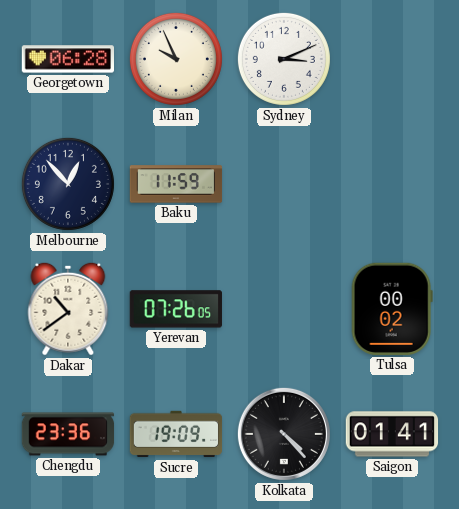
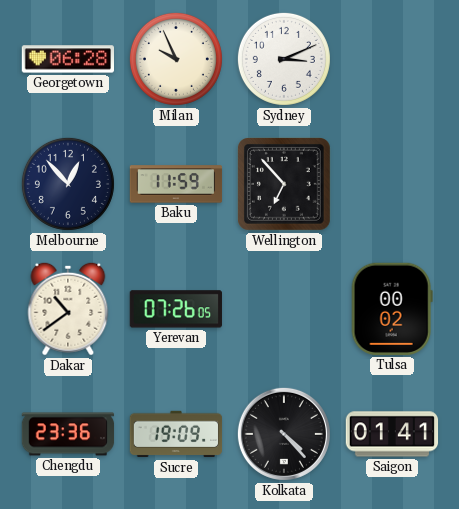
Wellington: none -> 6:53 (285, 185)
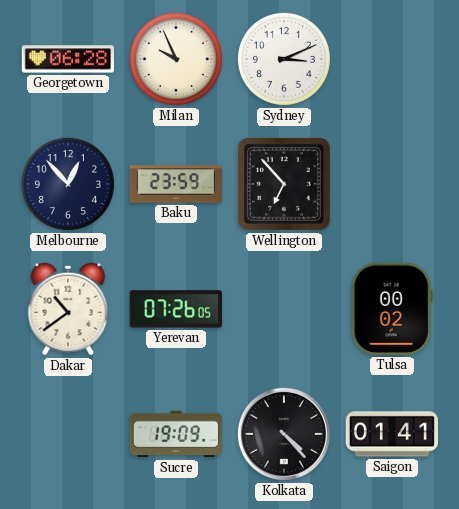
Baku: 11:59 -> 23:59 (176, 184)
Chengdu: 23:36 -> none (68, 434)
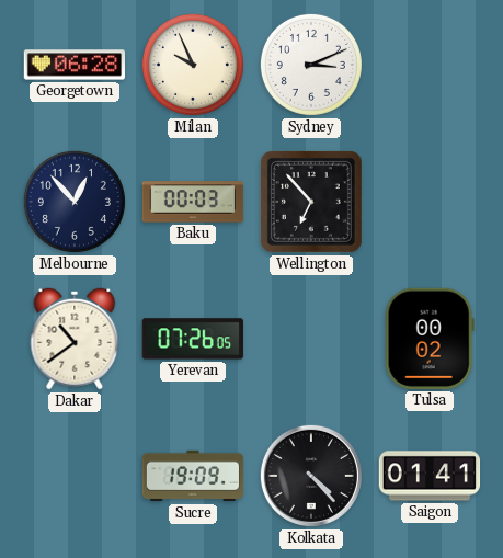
Baku: 23:59 -> 00:03 (193, 202)
